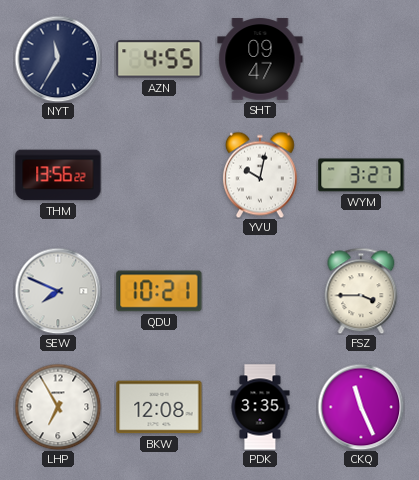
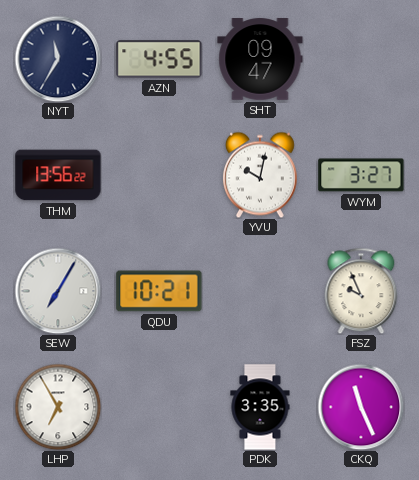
SEW: 7:49 -> 7:05 (58, 291)
FSZ: 3:45 -> 9:56 (361, 291)
BKW: 12:08 -> none (159, 407)
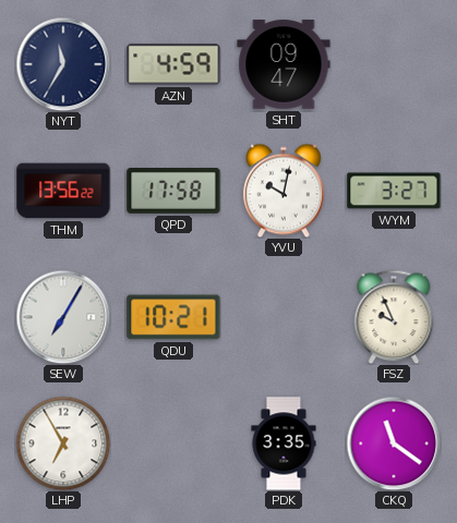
AZN: 4:55 -> 4:59 (173, 64)
QPD: none -> 17:58 (173, 192)
CKQ: 11:26 -> 11:21 (394, 443)
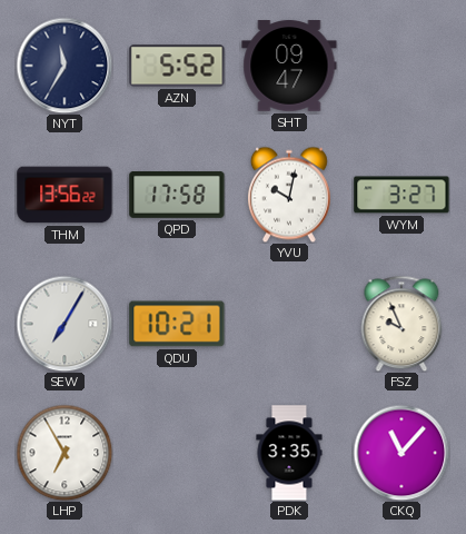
AZN: 4:59 -> 5:52 (177, 66)
CKQ: 11:21 -> 11:07 (401, 453)
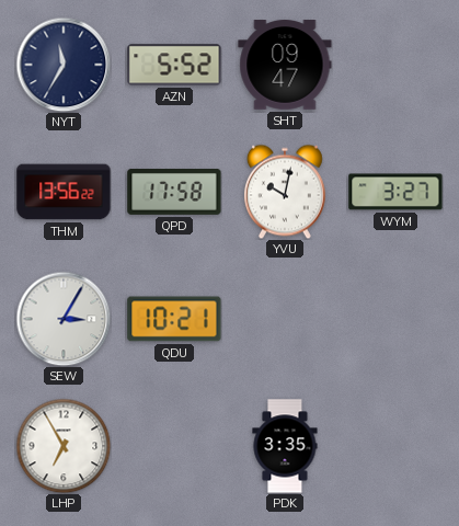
SEW: 7:05 -> 3:05 (64, 319)
FSZ: 9:56 -> none (401, 324)
CKQ: 11:07 -> none (401, 453)
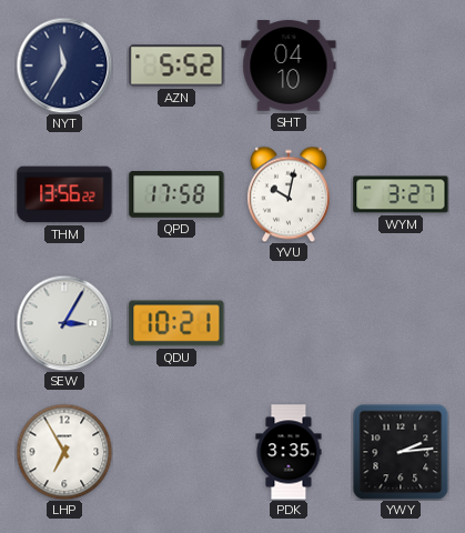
SHT: 09:47 -> 04:10 (289, 66)
YWY: none -> 2:14 (401, 452)
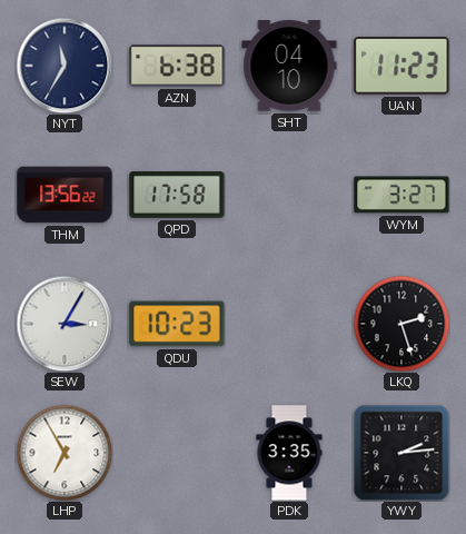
AZN: 5:52 -> 6:38 (177, 66)
UAN: none -> 11:23 (401, 66)
YVU: 10:02 -> none (289, 194)
QDU: 10:21 -> 10:23 (177, 324)
LKQ: none -> 2:27 (401, 324)
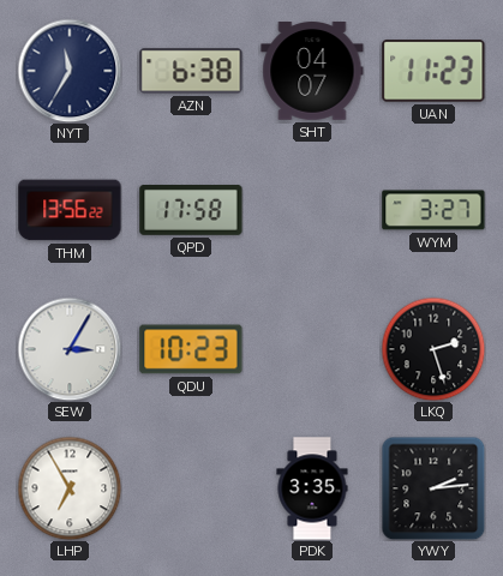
SHT: 04:10 -> 04:07 (312, 71)
